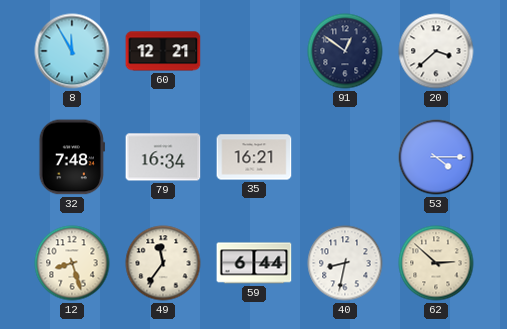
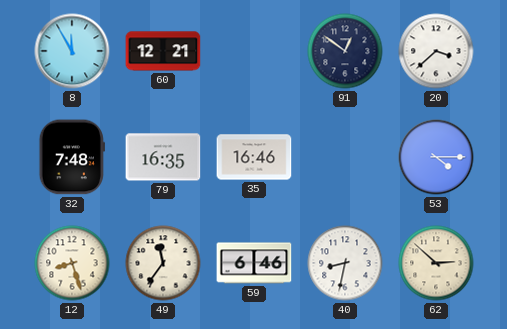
79: 16:34 -> 16:35 (163, 157)
35: 16:21 -> 16:46 (254, 157)
59: 6:44 -> 6:46 (254, 263)
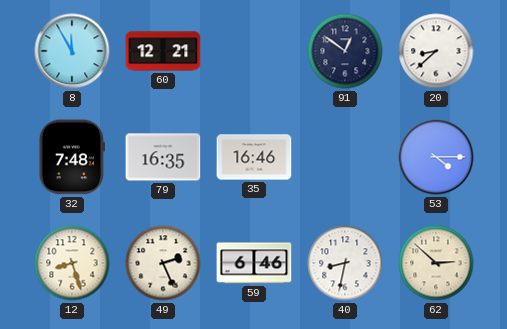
20: 3:38 -> 8:38 (436, 51)
49: 11:36 -> 2:26 (163, 263)
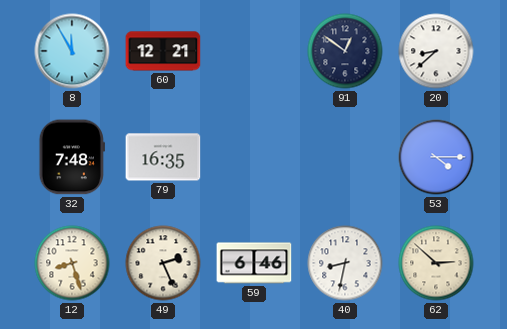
35: 16:46 -> none (254, 157)
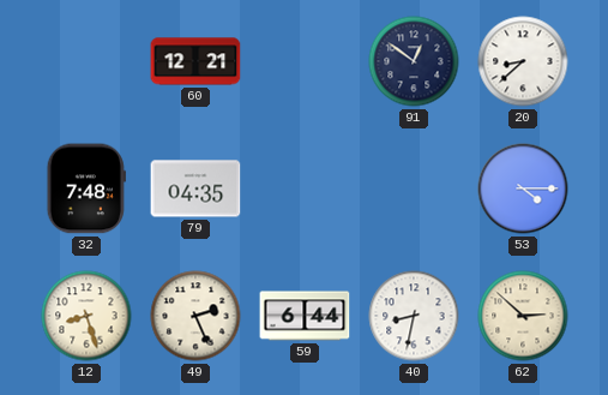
8: 11:55 -> none (72, 51)
79: 16:35 -> 04:35 (195, 188)
59: 6:46 -> 6:44 (305, 316)
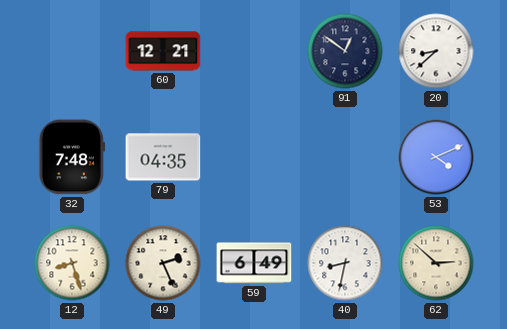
53: 4:15 -> 4:11 (436, 157)
59: 6:44 -> 6:49 (254, 263)
